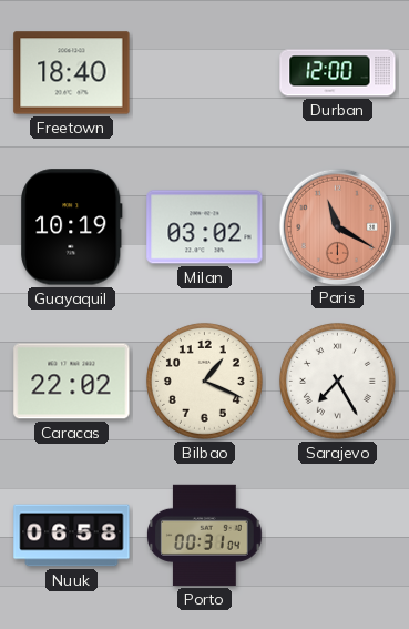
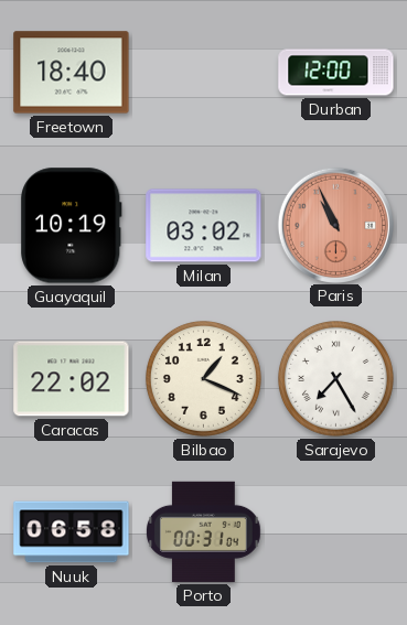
Paris: 11:20 -> 10:56 (335, 225)
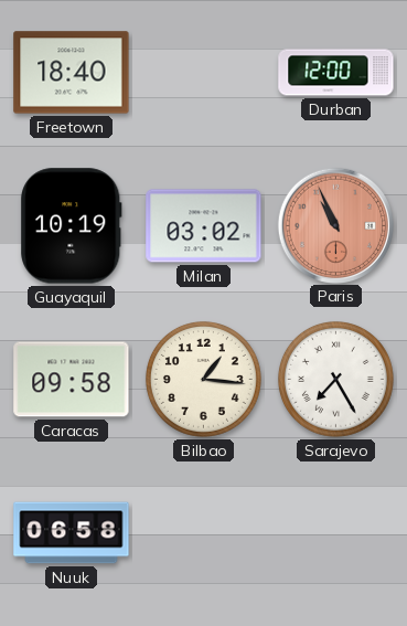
Caracas: 22:02 -> 09:58 (72, 380)
Bilbao: 1:19 -> 1:16 (203, 379)
Porto: 00:31 -> none (204, 531)
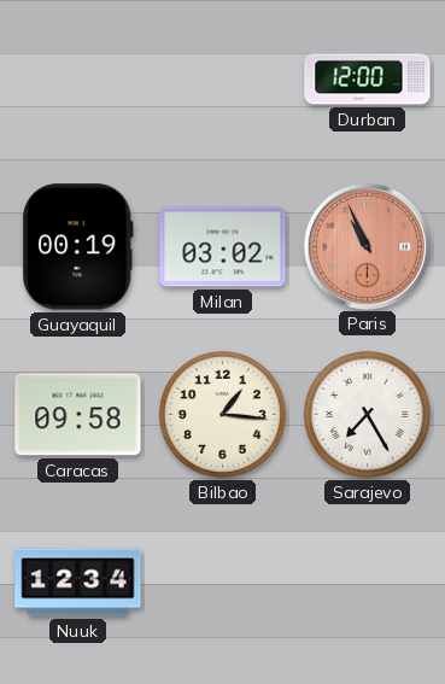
Freetown: 18:40 -> none (72, 73)
Guayaquil: 10:19 -> 00:19 (78, 247)
Nuuk: 06:58 -> 12:34 (78, 583)
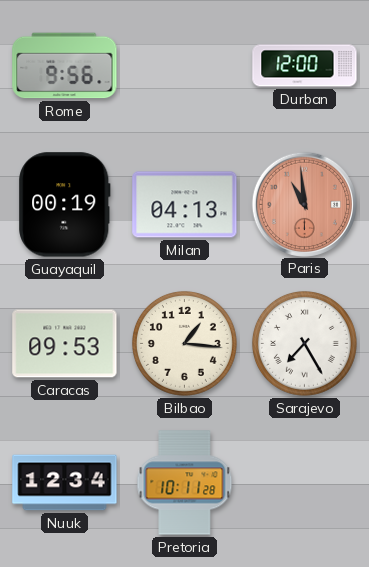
Rome: none -> 9:56 (65, 66)
Milan: 03:02 -> 04:13 (185, 205)
Paris: 10:56 -> 10:59 (304, 204)
Caracas: 09:58 -> 09:53 (65, 344)
Pretoria: none -> 10:11 (185, 483)
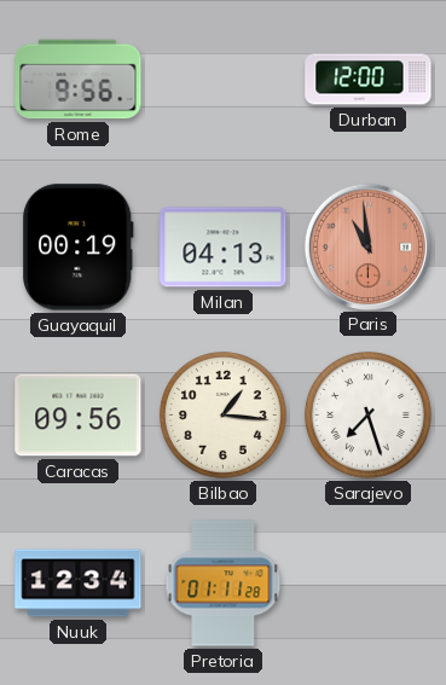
Caracas: 09:53 -> 09:56 (79, 416)
Sarajevo: 7:25 -> 7:27 (367, 414)
Pretoria: 10:11 -> 01:11 (224, 584)
